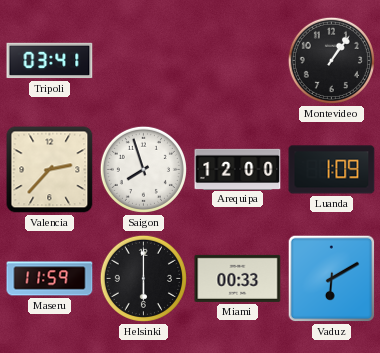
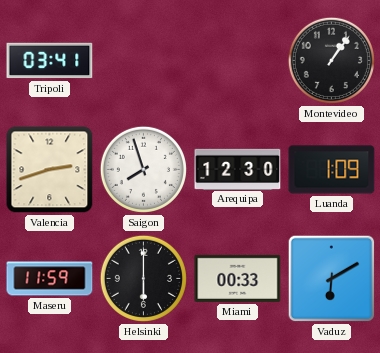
Valencia: 2:37 -> 2:42 (50, 170)
Arequipa: 12:00 -> 12:30 (238, 169)
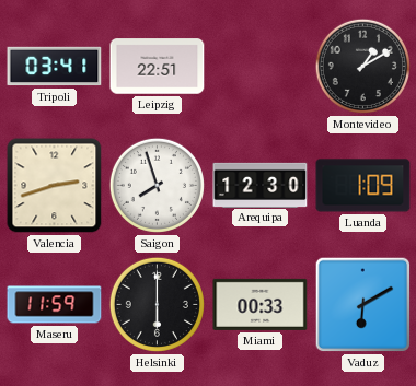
Leipzig: none -> 22:51 (158, 67)
Montevideo: 1:06 -> 1:10 (362, 66)
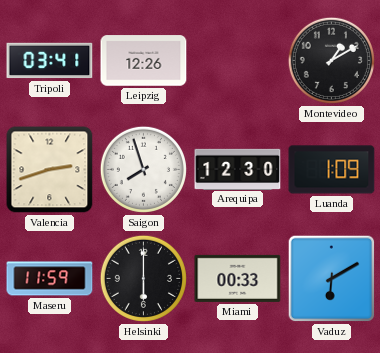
Leipzig: 22:51 -> 12:26 (144, 61)
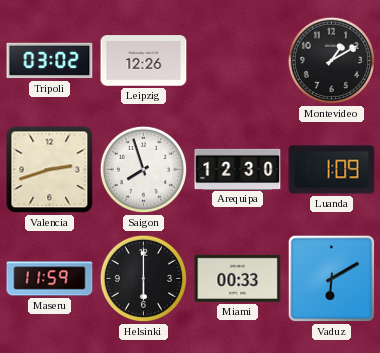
Tripoli: 03:41 -> 03:02 (50, 61)
